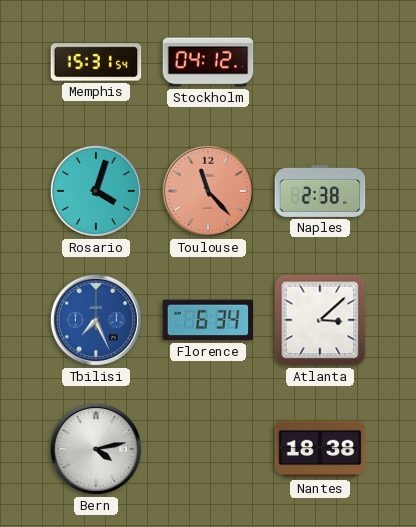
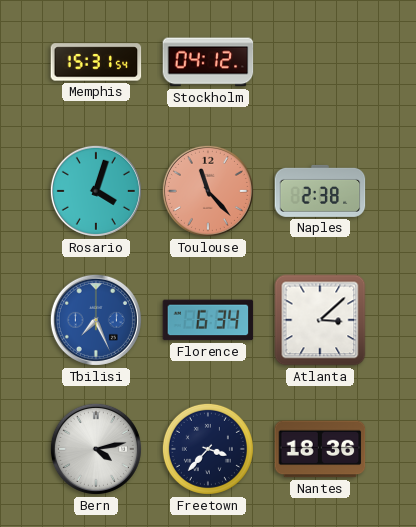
Freetown: none -> 3:37 (208, 449)
Nantes: 18:38 -> 18:36 (320, 449)
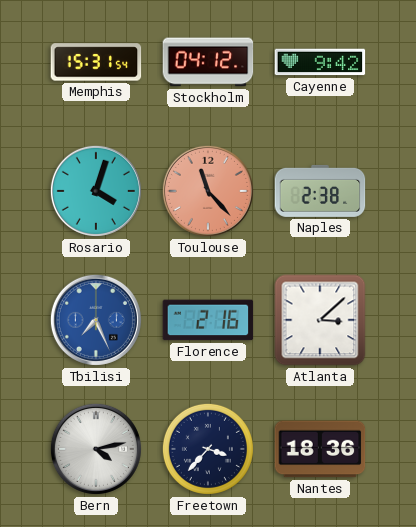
Cayenne: none -> 9:42 (320, 62)
Florence: 6:34 -> 2:16 (208, 320)
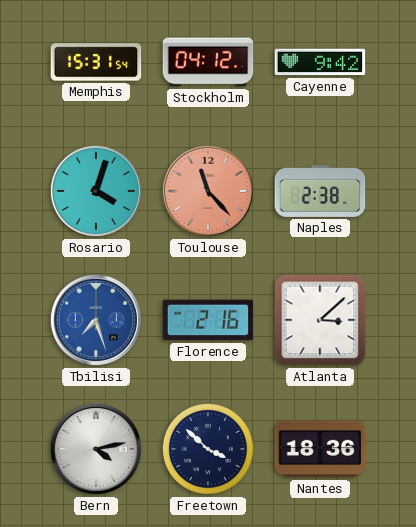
Tbilisi: 7:26 -> 7:27 (96, 320)
Freetown: 3:37 -> 3:52 (208, 449)
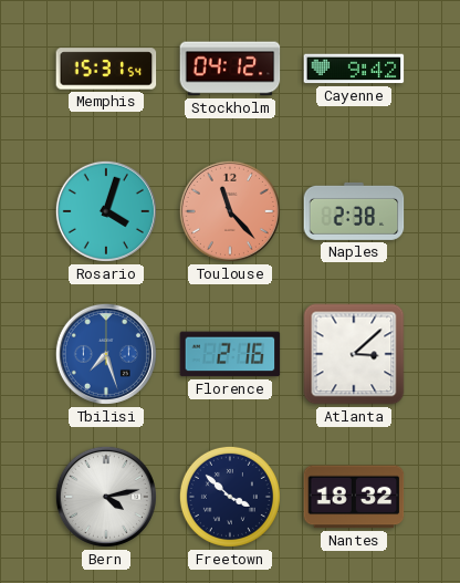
Nantes: 18:36 -> 18:32 (354, 497)
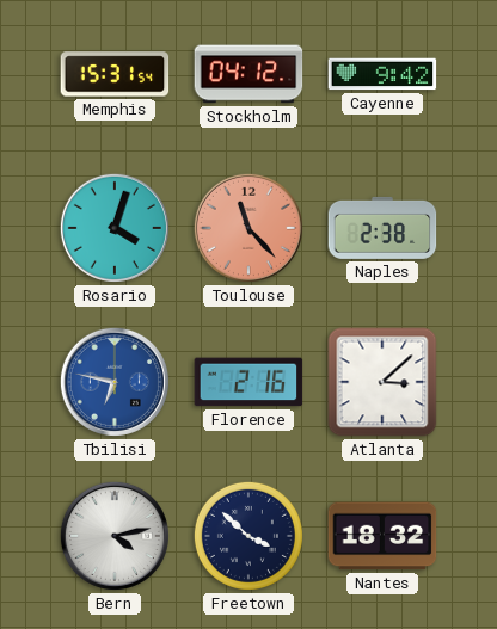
Tbilisi: 7:27 -> 6:47 (115, 382)
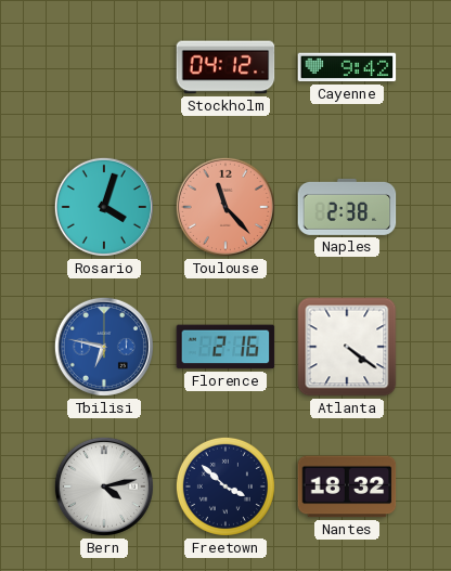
Memphis: 15:31 -> none (115, 74)
Atlanta: 3:08 -> 4:21 (347, 347)
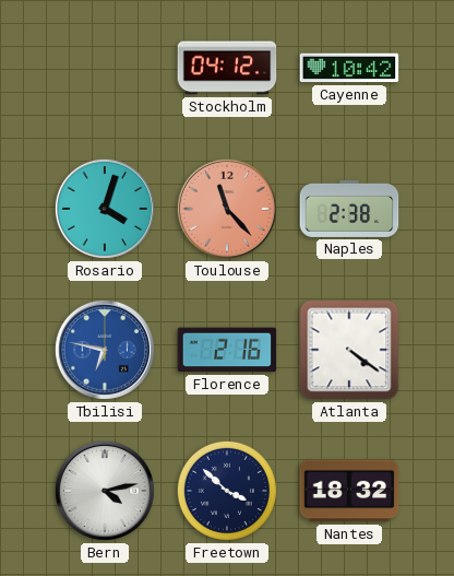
Cayenne: 9:42 -> 10:42 (349, 68)
